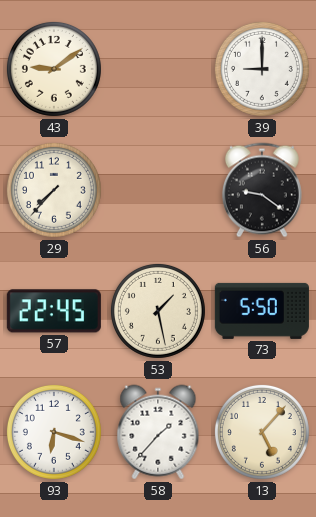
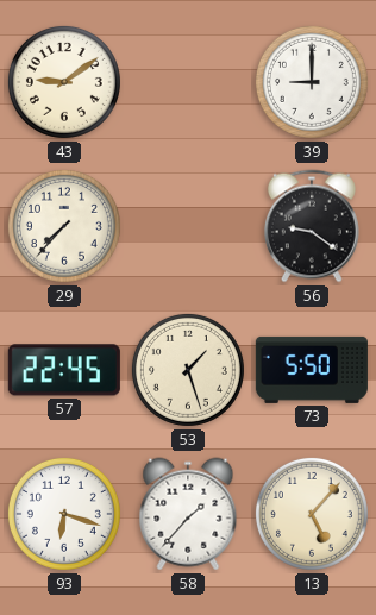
53: 1:28 -> 1:27 (188, 370)
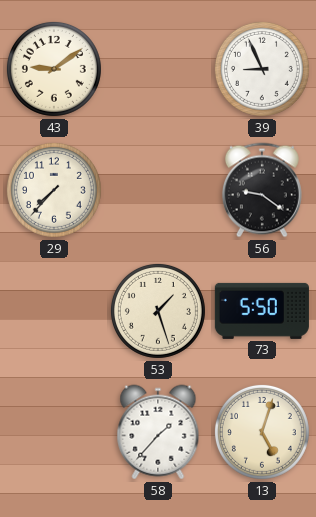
39: 9:00 -> 8:56 (262, 69)
57: 22:45 -> none (64, 370)
93: 6:18 -> none (64, 514)
13: 5:07 -> 5:03 (262, 432)
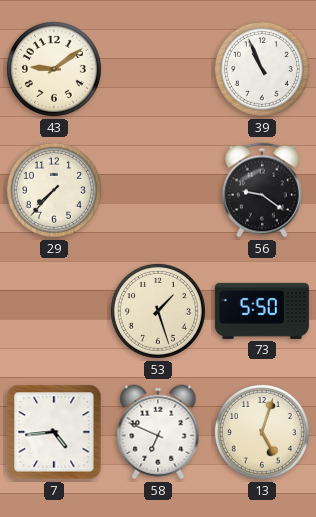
39: 8:56 -> 10:56 (262, 69)
7: none -> 4:44 (54, 432)
58: 1:37 -> 6:49 (158, 432)
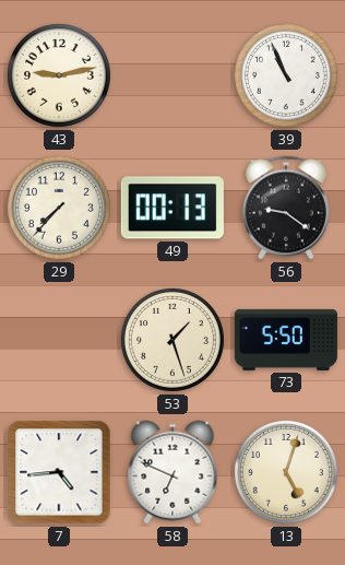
43: 9:09 -> 9:13 (59, 75)
49: none -> 00:13 (172, 208)
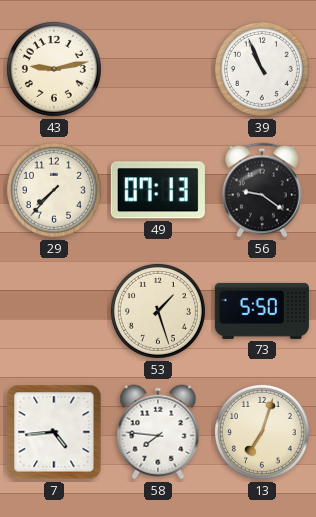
49: 00:13 -> 07:13 (158, 190)
58: 6:49 -> 7:46 (158, 432)
13: 5:03 -> 7:03 (262, 432)
